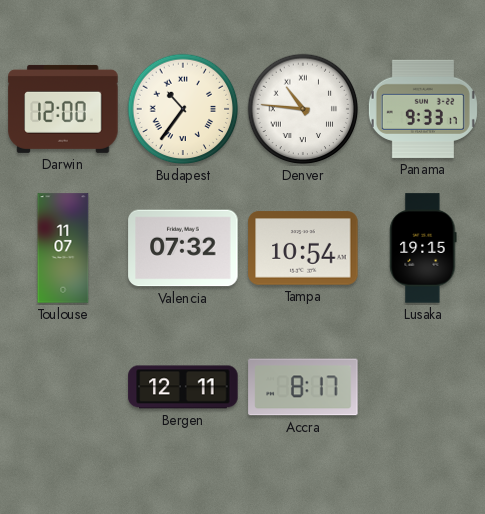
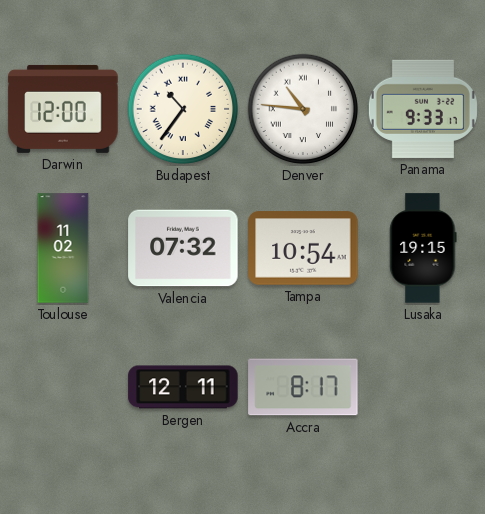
Toulouse: 11:07 -> 11:02 (63, 248)
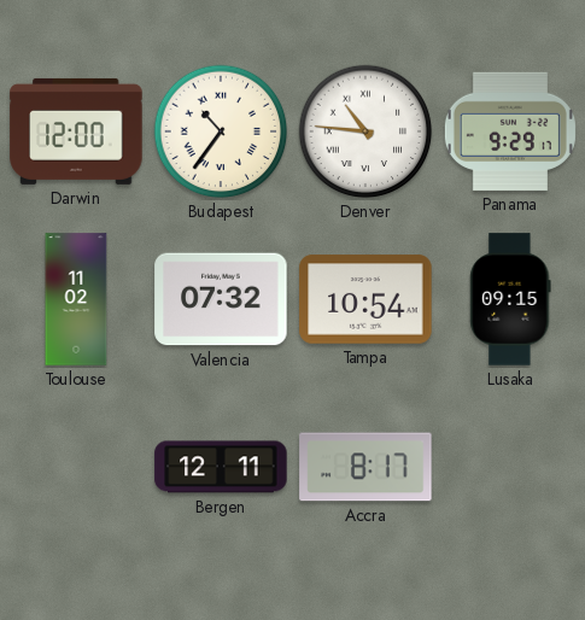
Panama: 9:33 -> 9:29 (510, 131)
Lusaka: 19:15 -> 09:15 (510, 299)
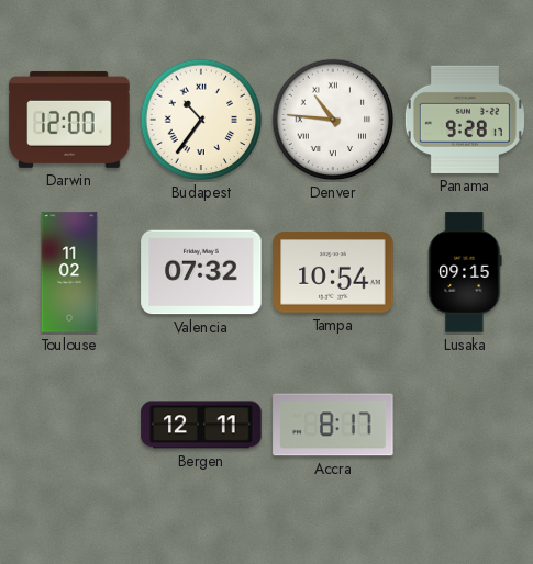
Panama: 9:29 -> 9:28 (465, 120)
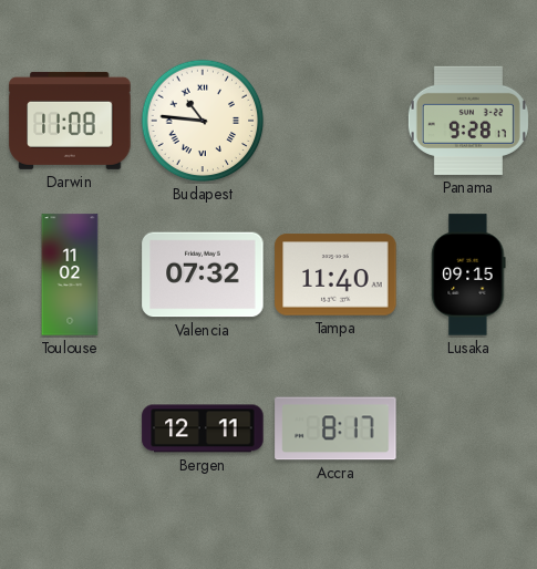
Darwin: 12:00 -> 11:08 (70, 121)
Budapest: 10:36 -> 10:46 (203, 121)
Denver: 10:46 -> none (333, 120)
Tampa: 10:54 -> 11:40 (335, 275)
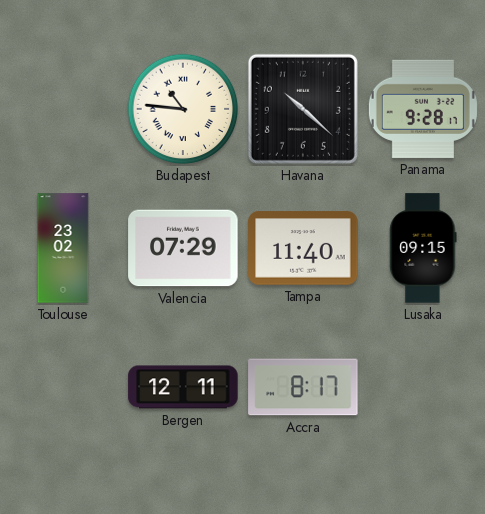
Darwin: 11:08 -> none (70, 121)
Havana: none -> 10:22 (303, 109)
Toulouse: 11:02 -> 23:02 (63, 248)
Valencia: 07:32 -> 07:29 (183, 248)
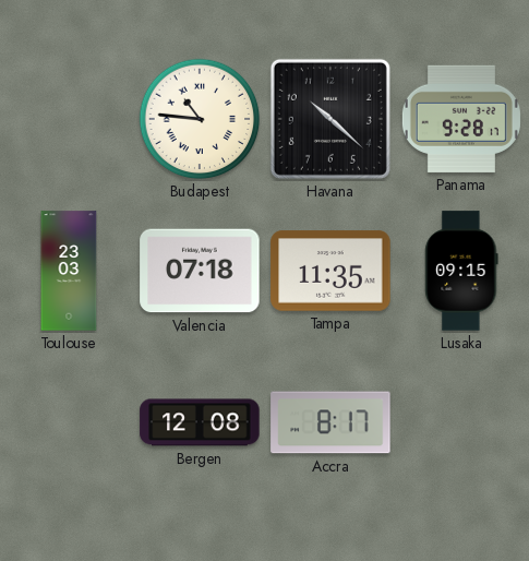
Toulouse: 23:02 -> 23:03 (69, 271)
Valencia: 07:29 -> 07:18 (200, 271)
Tampa: 11:40 -> 11:35 (330, 271)
Bergen: 12:11 -> 12:08 (200, 422)
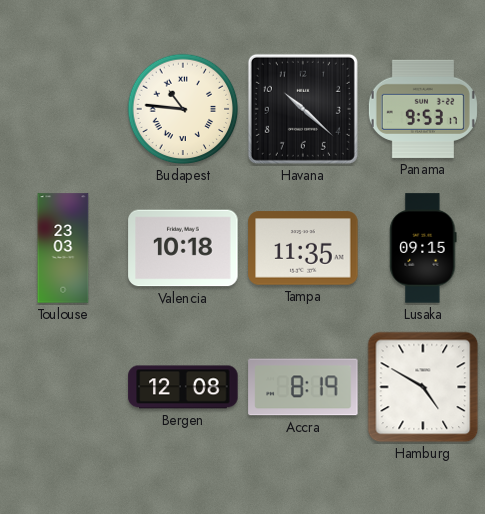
Panama: 9:28 -> 9:53 (423, 109)
Valencia: 07:18 -> 10:18 (183, 248)
Accra: 8:17 -> 8:19 (303, 387)
Hamburg: none -> 4:50 (423, 387)
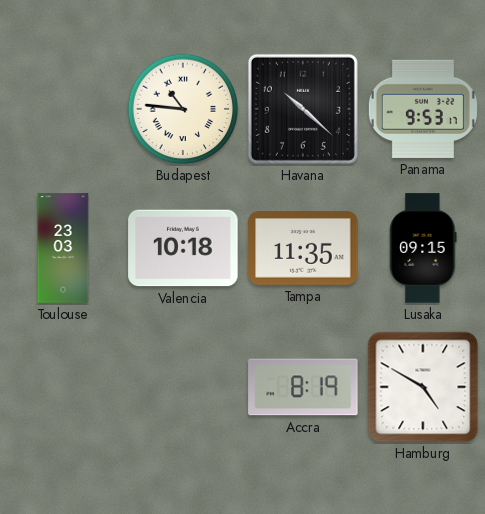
Bergen: 12:08 -> none (183, 387)
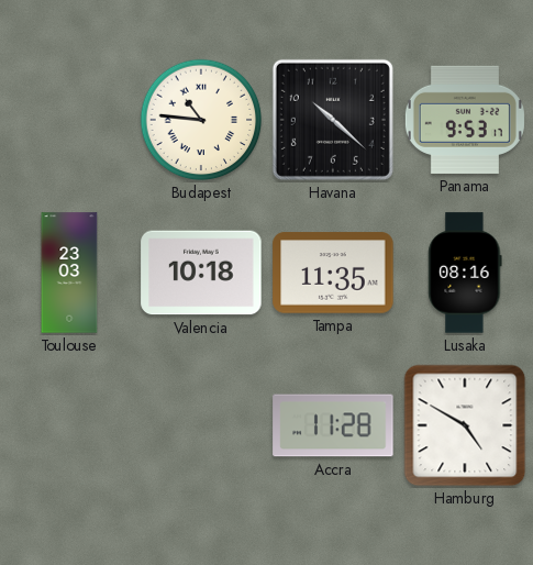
Lusaka: 09:15 -> 08:16 (465, 273)
Accra: 8:19 -> 11:28 (333, 425)
